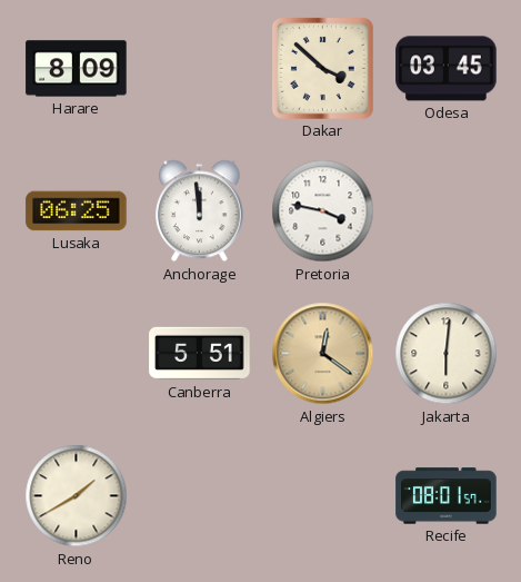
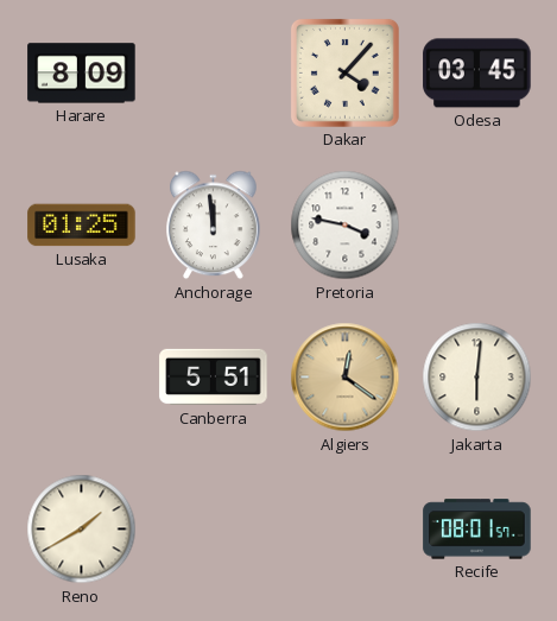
Dakar: 3:52 -> 4:07 (344, 72)
Lusaka: 06:25 -> 01:25 (82, 226)
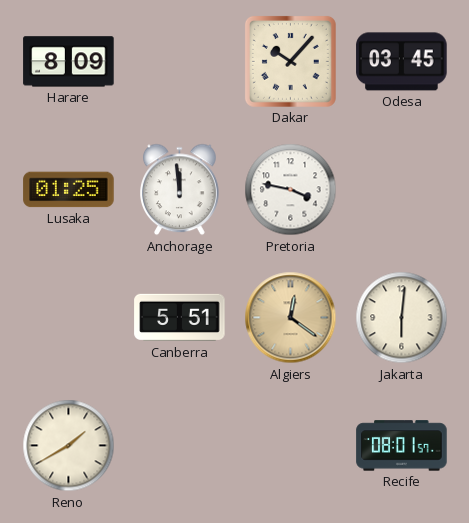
Dakar: 4:07 -> 10:07 (290, 61)
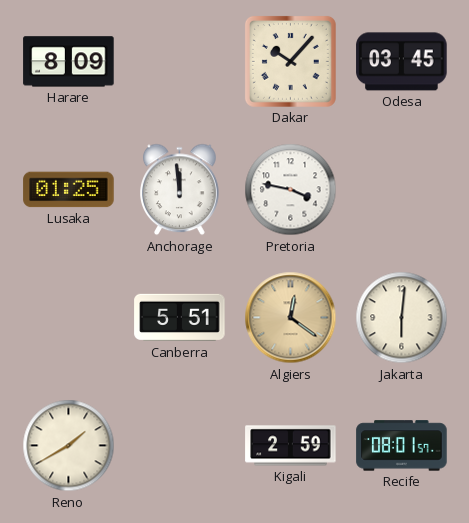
Kigali: none -> 2:59 (291, 446)
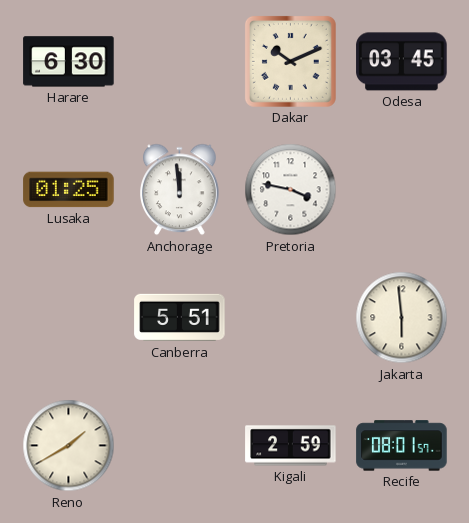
Harare: 8:09 -> 6:30 (69, 62)
Dakar: 10:07 -> 10:11 (290, 61)
Algiers: 12:21 -> none (291, 318)
Jakarta: 6:01 -> 5:59 (402, 318)
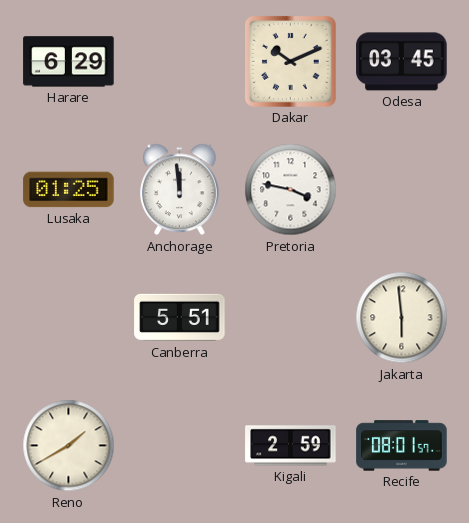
Harare: 6:30 -> 6:29 (69, 62)
